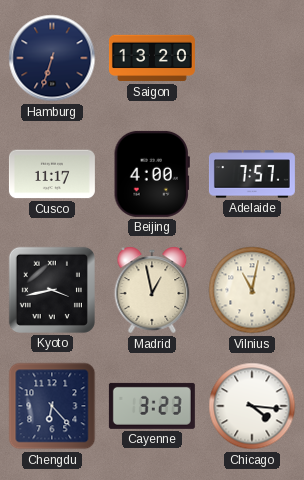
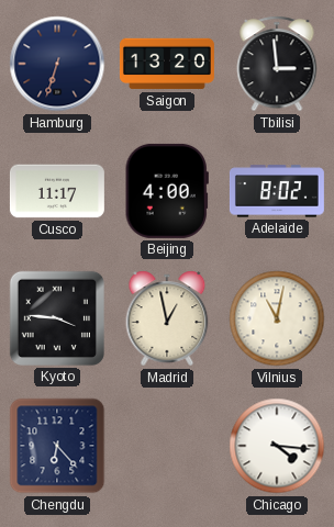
Tbilisi: none -> 2:59 (277, 64)
Adelaide: 7:57 -> 8:02 (277, 191)
Kyoto: 3:43 -> 3:46 (57, 318)
Cayenne: 3:23 -> none (152, 406)
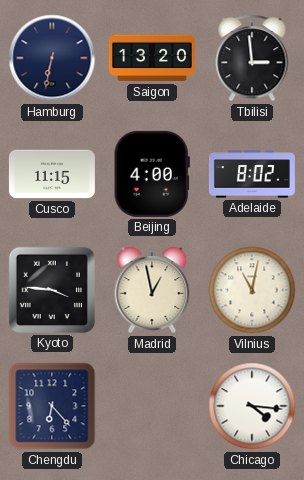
Hamburg: 6:33 -> 6:32 (52, 58)
Cusco: 11:17 -> 11:15 (52, 174)
